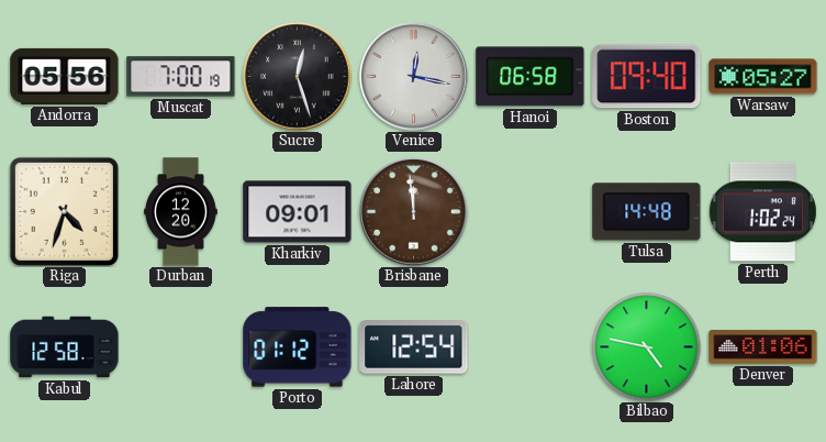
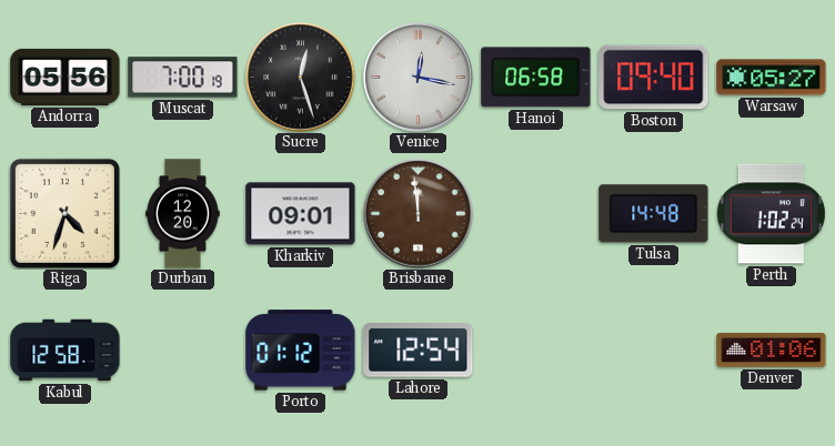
Bilbao: 4:47 -> none (647, 347)
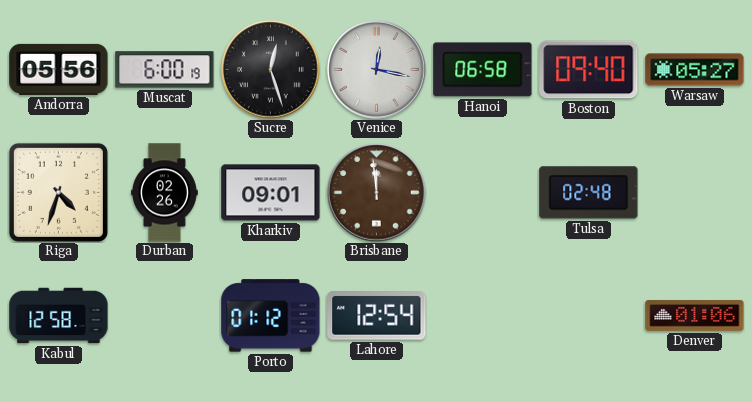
Muscat: 7:00 -> 6:00 (165, 70)
Durban: 12:20 -> 02:26 (164, 193)
Tulsa: 14:48 -> 02:48 (589, 193)
Perth: 1:02 -> none (771, 214)
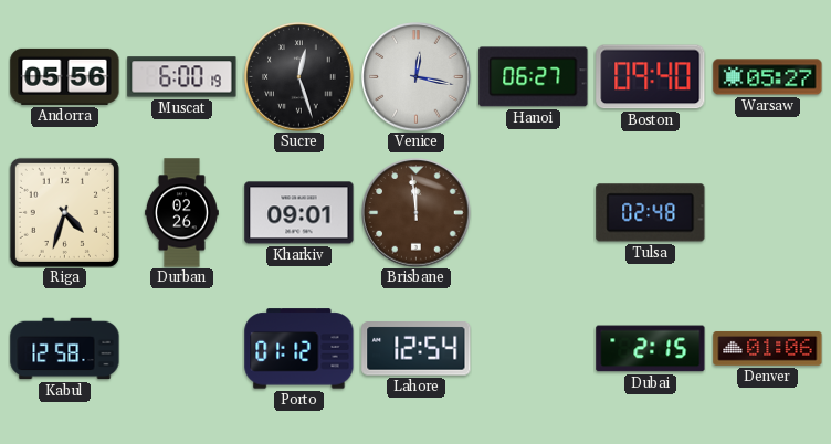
Hanoi: 06:58 -> 06:27 (534, 77)
Dubai: none -> 2:15 (651, 349)
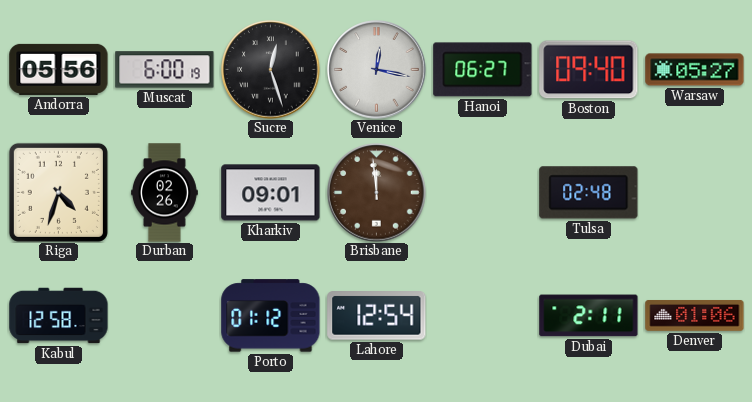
Dubai: 2:15 -> 2:11 (589, 316)
